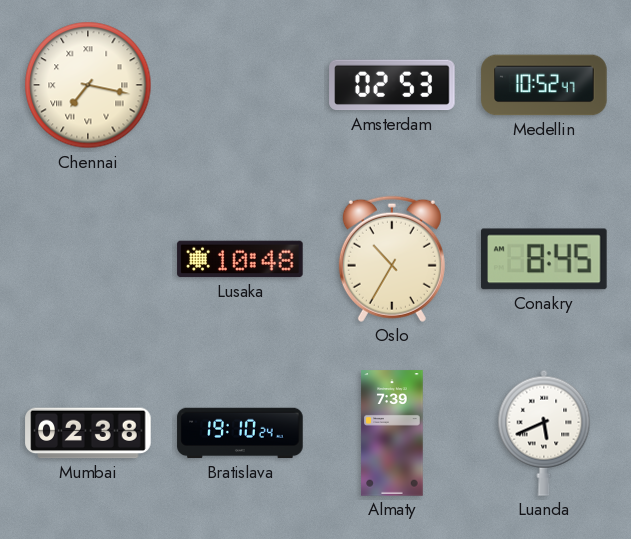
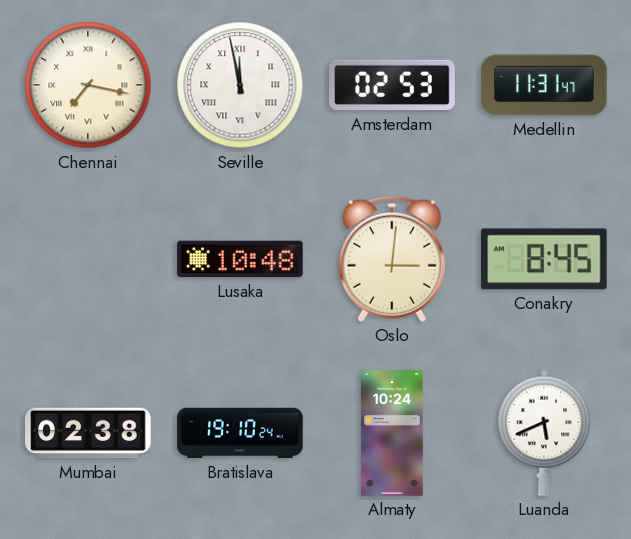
Seville: none -> 11:58 (240, 85)
Medellin: 10:52 -> 11:31 (544, 85)
Oslo: 10:35 -> 3:01 (392, 259)
Almaty: 7:39 -> 10:24 (392, 433)
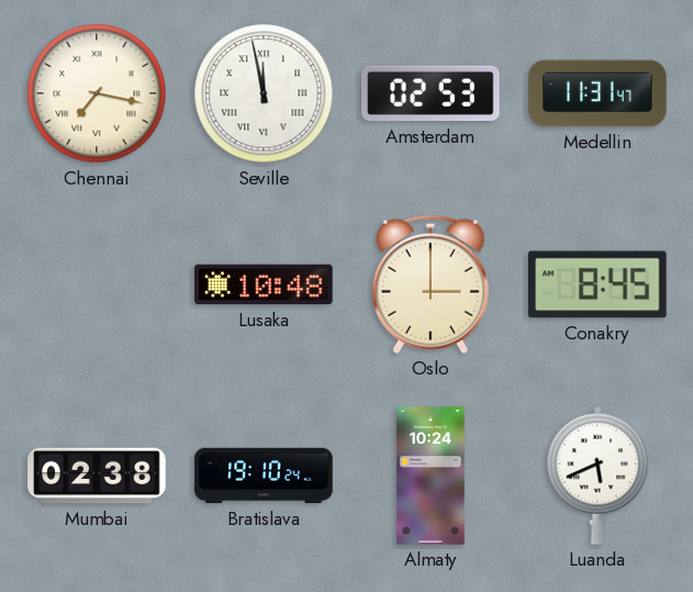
Oslo: 3:01 -> 3:00 (431, 284)
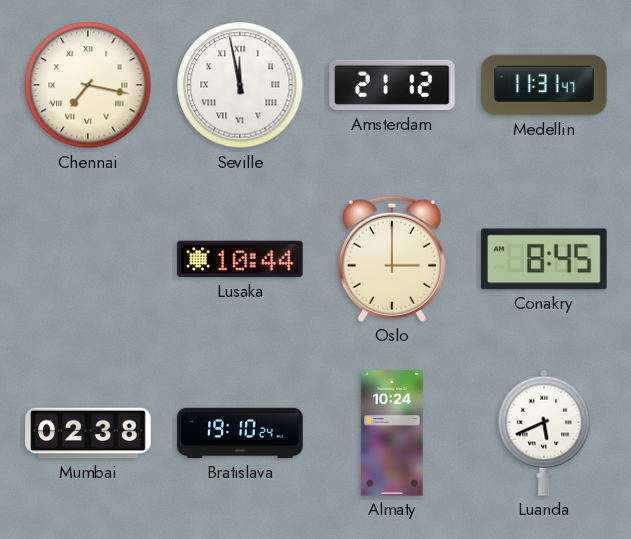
Amsterdam: 02:53 -> 21:12 (392, 85)
Lusaka: 10:48 -> 10:44 (240, 259)
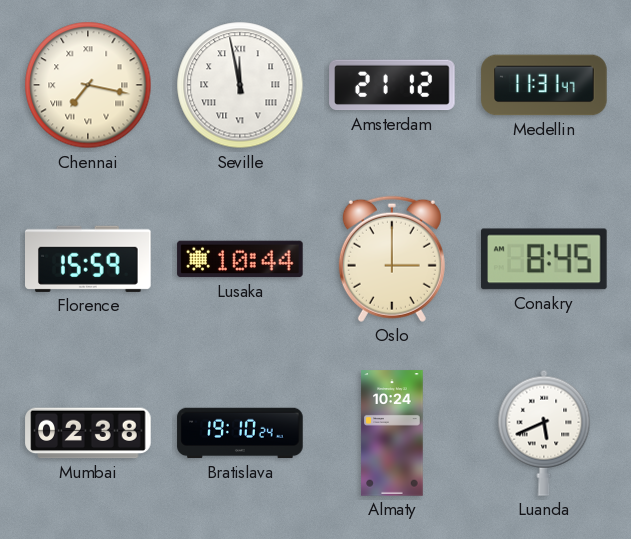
Florence: none -> 15:59 (88, 259)
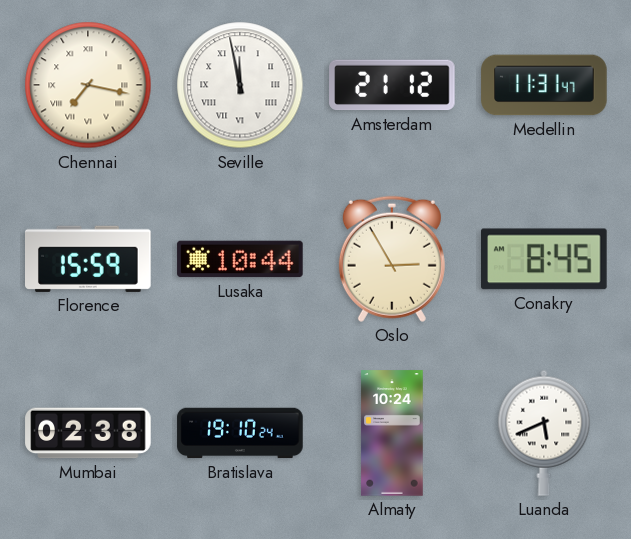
Oslo: 3:00 -> 2:55 (392, 259)
